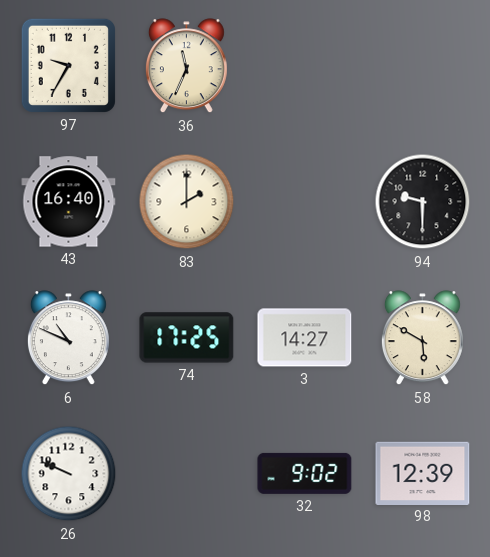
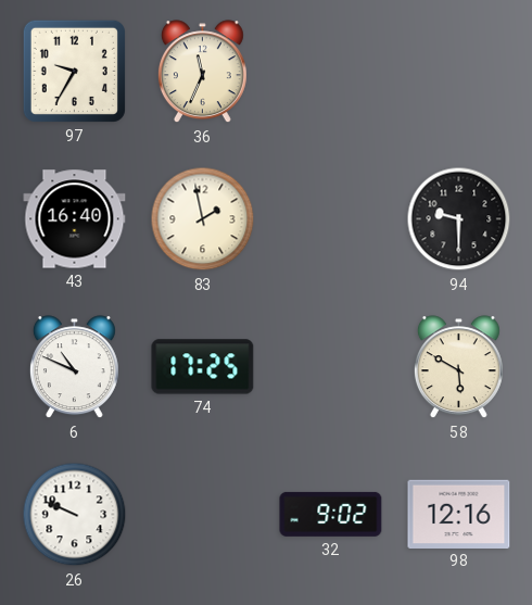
83: 2:00 -> 1:58 (203, 219)
3: 14:27 -> none (305, 338)
98: 12:39 -> 12:16 (459, 514)
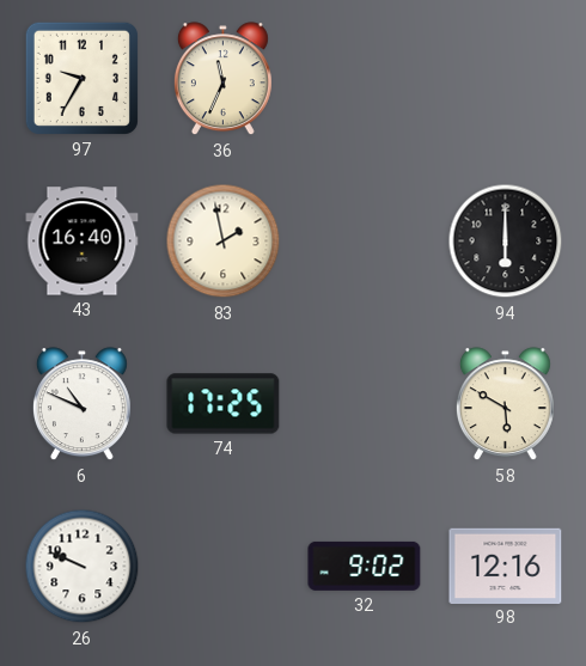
94: 9:30 -> 6:00 (506, 242)
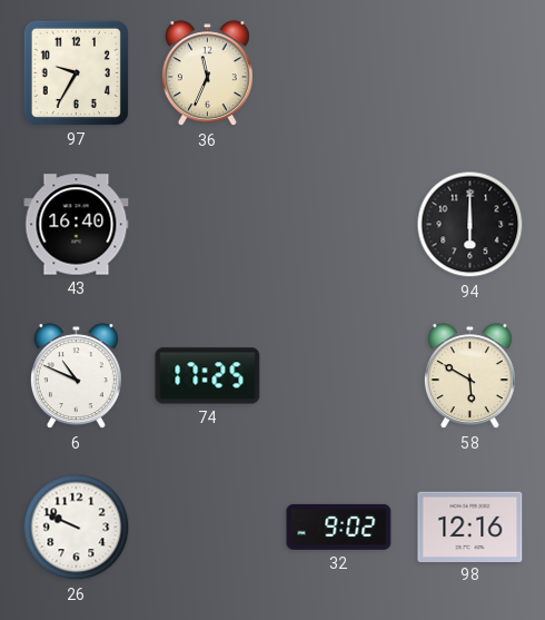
83: 1:58 -> none (224, 242)
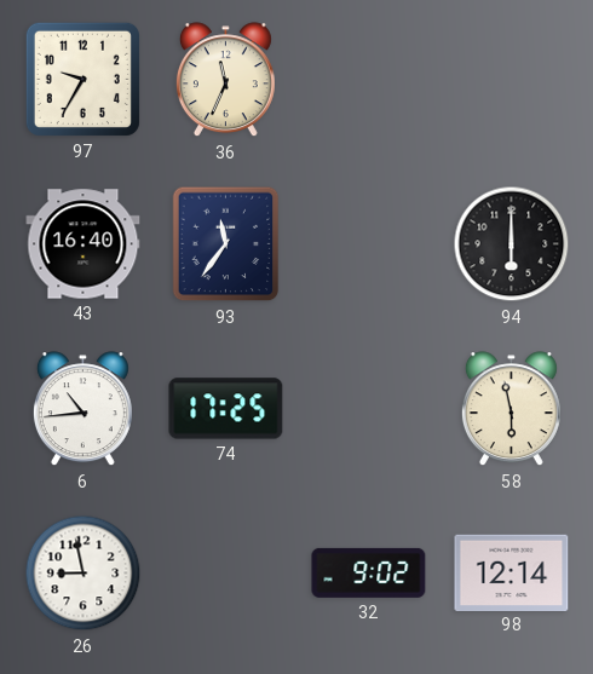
93: none -> 11:36 (226, 244)
6: 10:49 -> 10:44 (82, 409)
58: 5:50 -> 5:58 (511, 409)
26: 9:49 -> 8:58 (84, 574)
98: 12:16 -> 12:14 (512, 572)
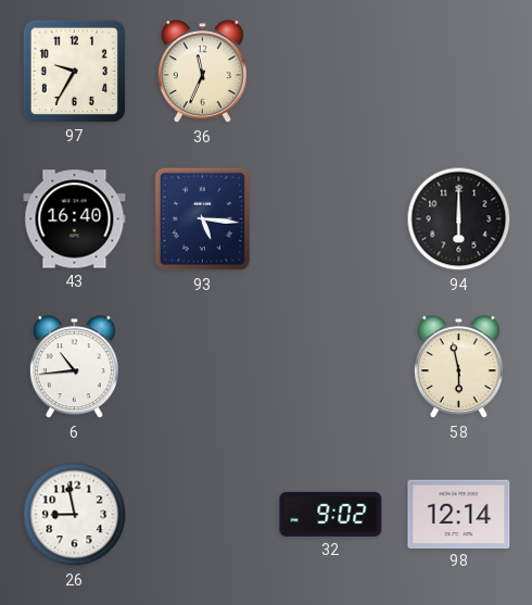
93: 11:36 -> 5:16 (203, 219)
74: 17:25 -> none (226, 409)
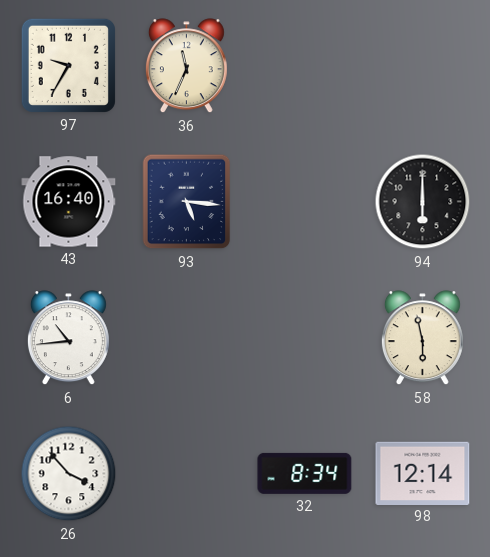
26: 8:58 -> 3:53 (69, 474)
32: 9:02 -> 8:34 (305, 473)
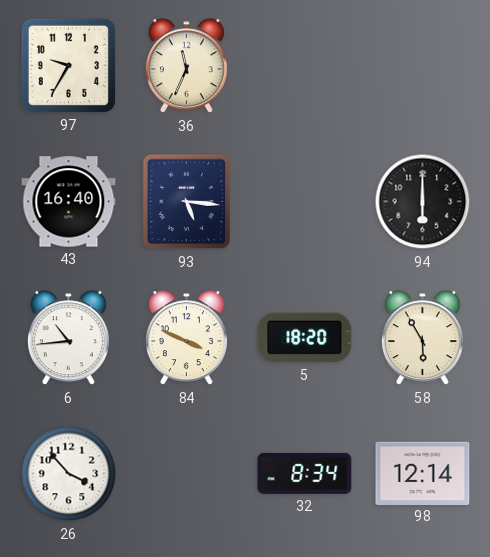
84: none -> 3:49 (186, 338)
5: none -> 18:20 (305, 338)
58: 5:58 -> 5:55 (422, 338)
